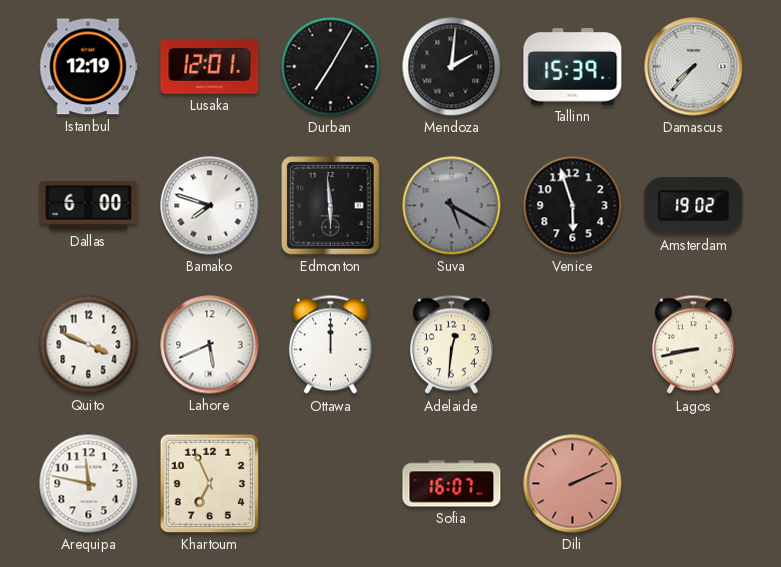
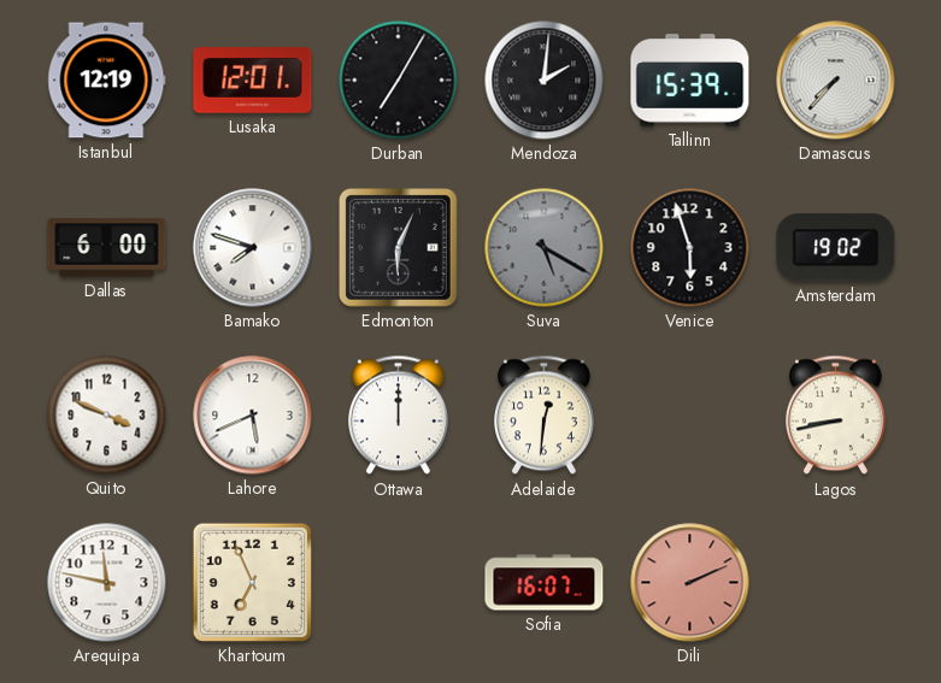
Edmonton: 5:59 -> 6:04 (399, 248)
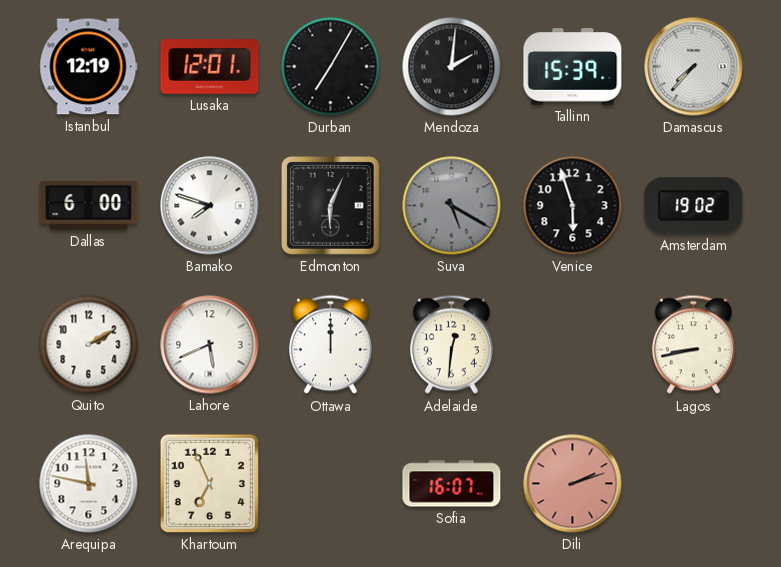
Quito: 3:49 -> 2:10 (89, 345)
Dili: 2:11 -> 2:12 (573, 484)
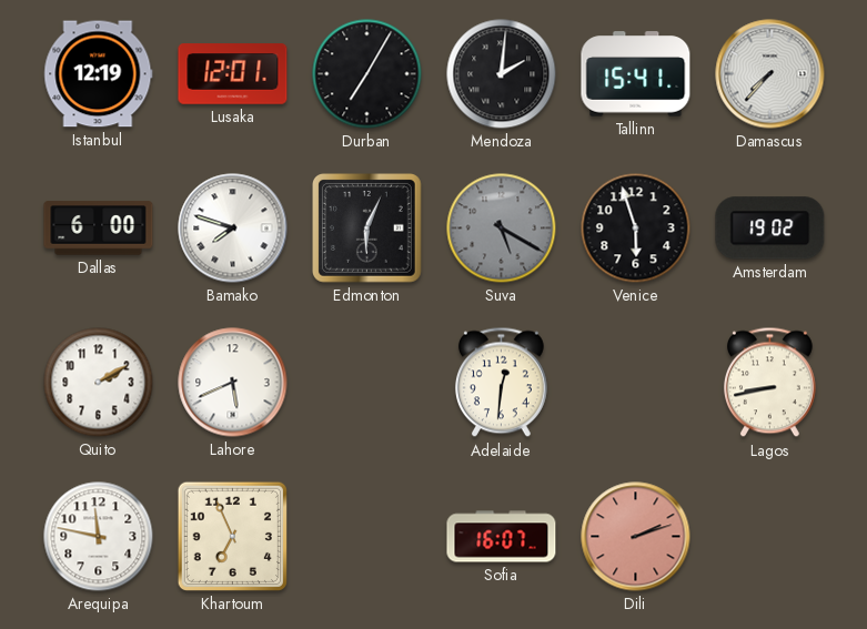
Tallinn: 15:39 -> 15:41 (636, 74)
Ottawa: 12:00 -> none (330, 345)
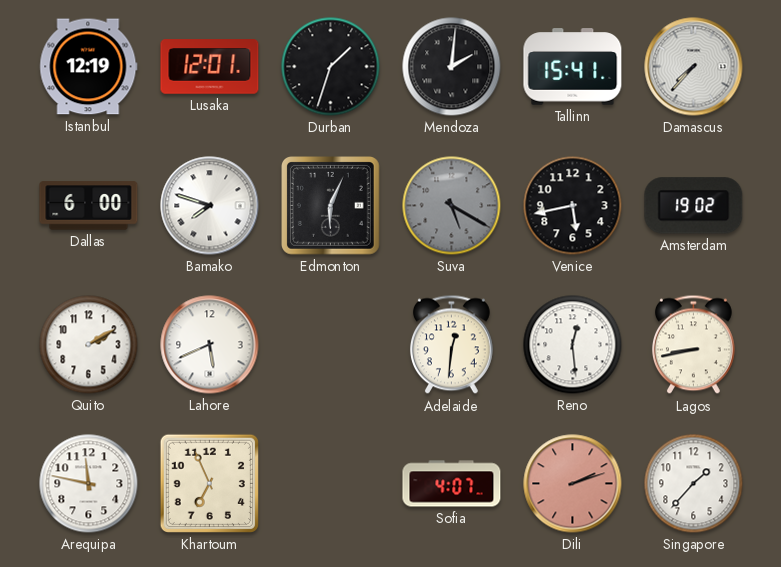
Durban: 7:05 -> 1:33 (331, 67)
Venice: 5:57 -> 5:43 (573, 206)
Reno: none -> 12:29 (573, 345)
Sofia: 16:07 -> 4:07 (452, 484)
Singapore: none -> 1:37 (694, 484)
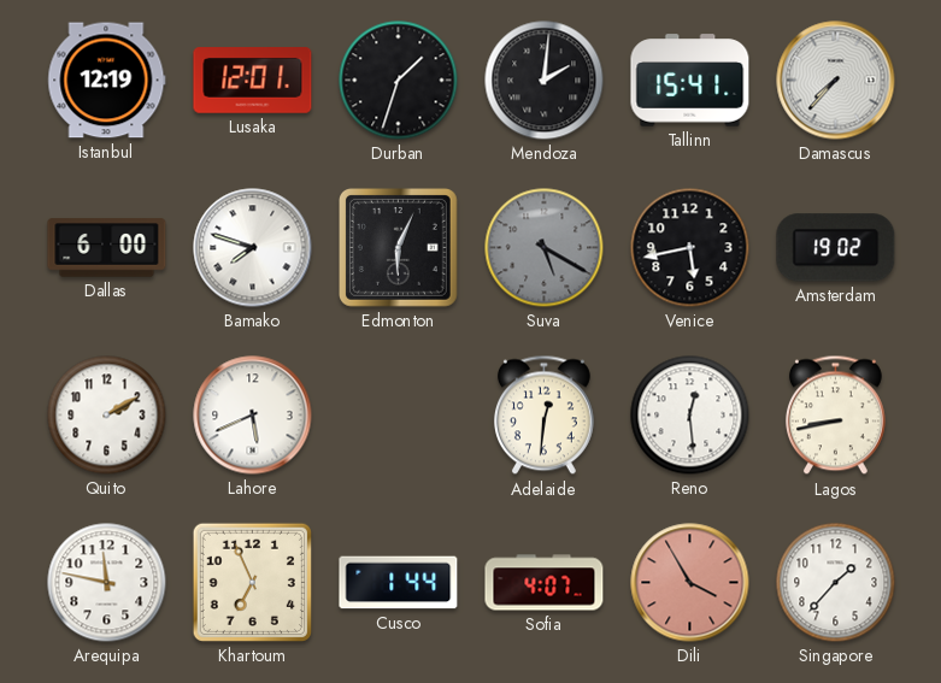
Cusco: none -> 1:44 (399, 583)
Dili: 2:12 -> 3:55 (690, 583)
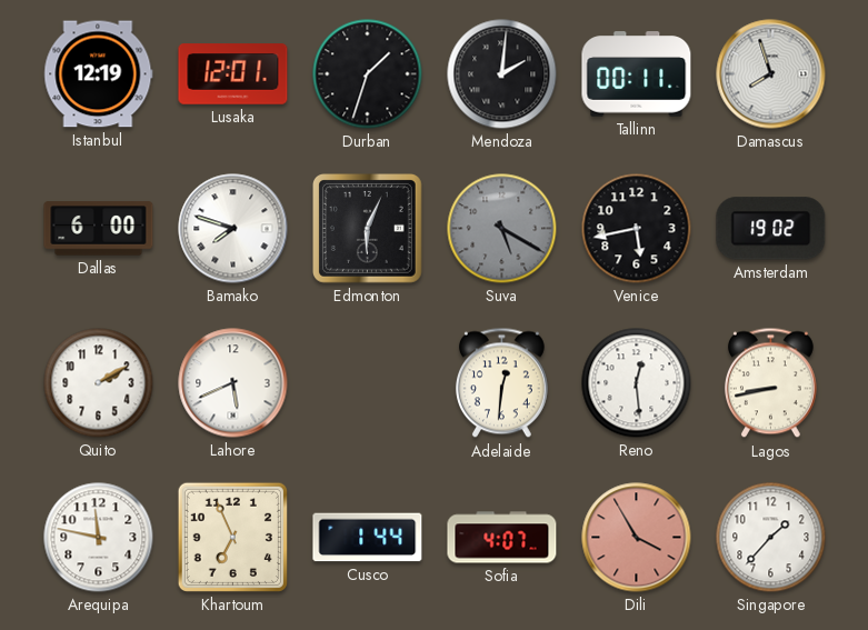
Tallinn: 15:41 -> 00:11 (637, 74)
Damascus: 7:37 -> 7:57 (771, 74)
